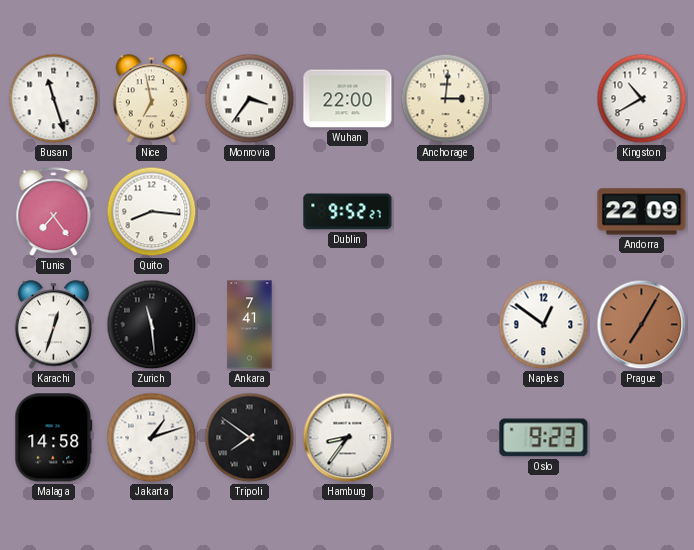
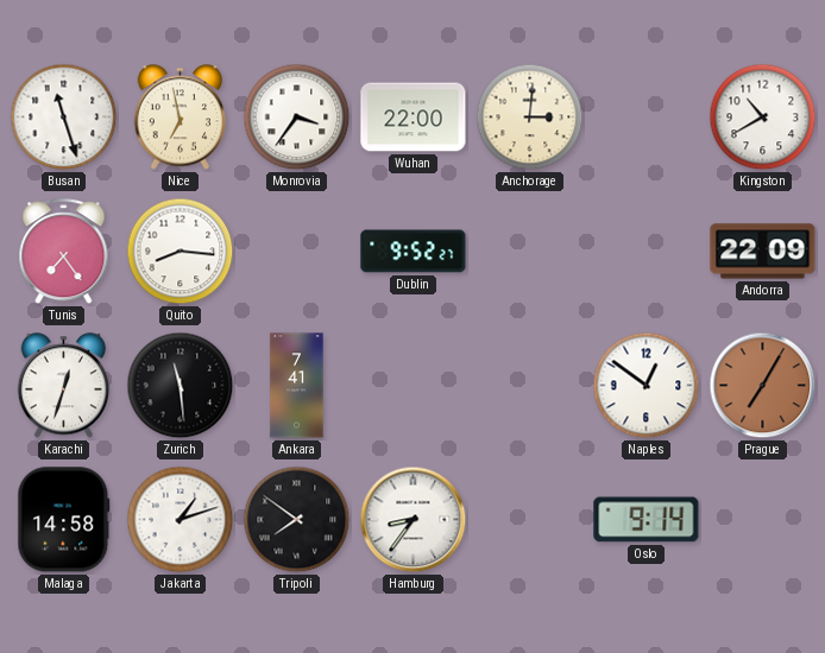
Oslo: 9:23 -> 9:14 (647, 520)
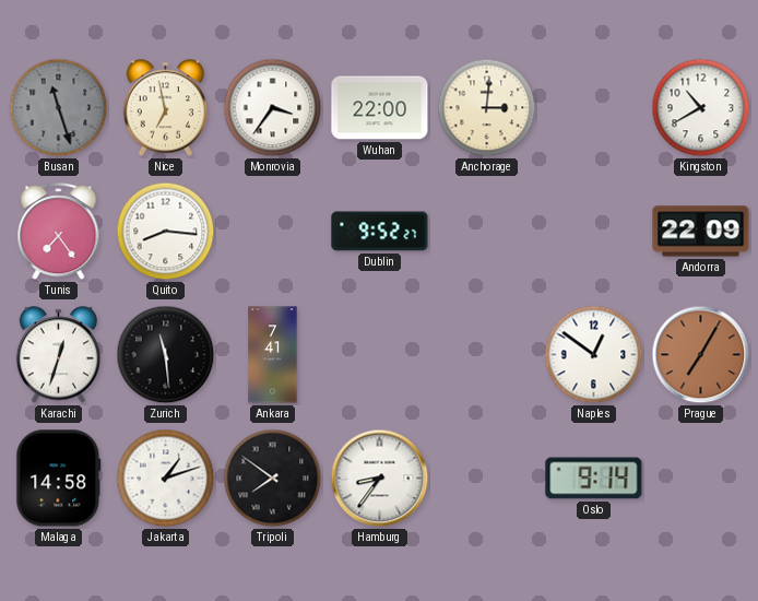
Busan dial: white -> grey (59, 108)
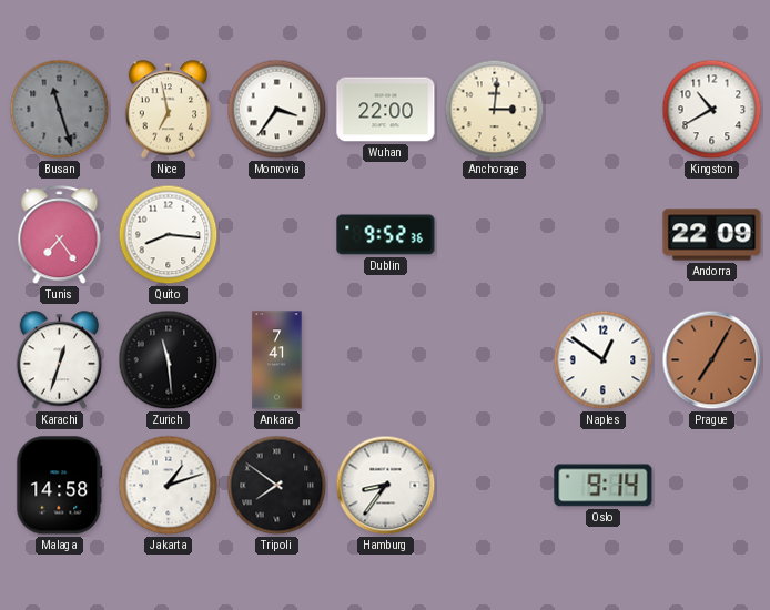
Dublin: 9:52:27 -> 9:52:36 (386, 235)
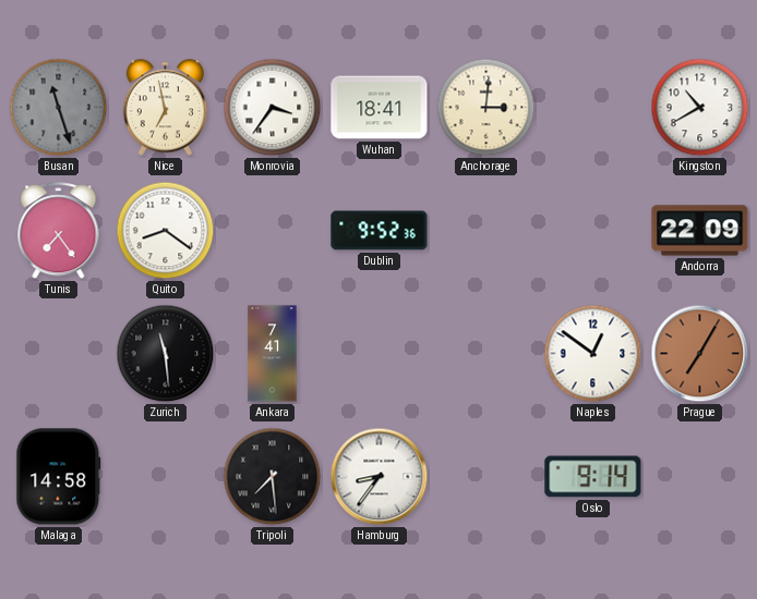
Wuhan: 22:00 -> 18:41 (380, 108)
Quito: 8:16 -> 8:21 (166, 231)
Karachi: 12:33 -> none (60, 360)
Jakarta: 1:12 -> none (169, 486)
Tripoli: 7:51 -> 7:29 (273, 477)
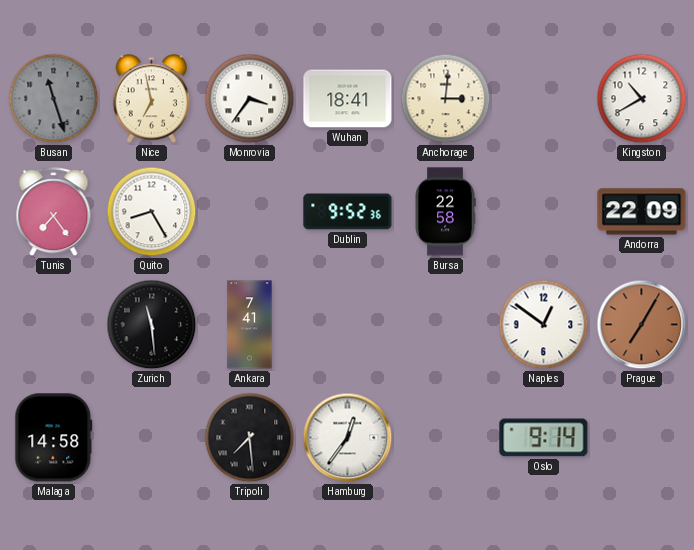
Quito: 8:21 -> 8:25 (152, 212)
Bursa: none -> 22:58 (445, 212)
Hamburg: 8:36 -> 12:36 (348, 438)
